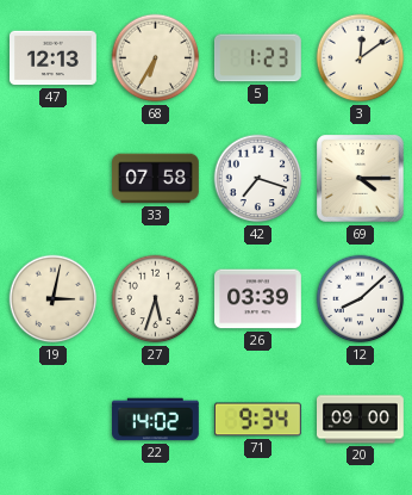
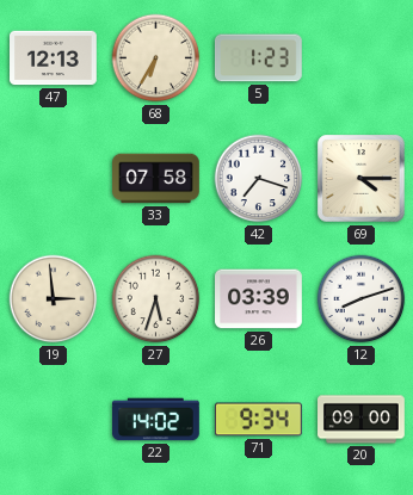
3: 12:09 -> none (361, 58)
19: 3:02 -> 2:59 (54, 299)
12: 8:08 -> 8:12 (362, 299)
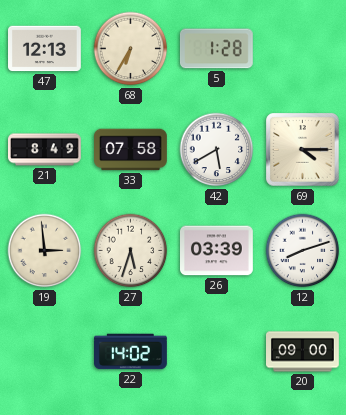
5: 1:23 -> 1:28 (216, 49)
21: none -> 8:49 (45, 150)
42: 7:18 -> 5:40 (217, 150)
71: 9:34 -> none (258, 420)
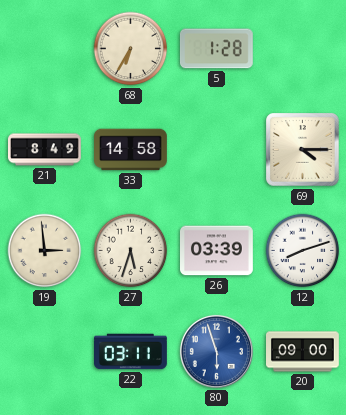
47: 12:13 -> none (45, 49)
33: 07:58 -> 14:58 (131, 150)
42: 5:40 -> none (217, 150)
22: 14:02 -> 03:11 (131, 352)
80: none -> 5:57 (216, 351)
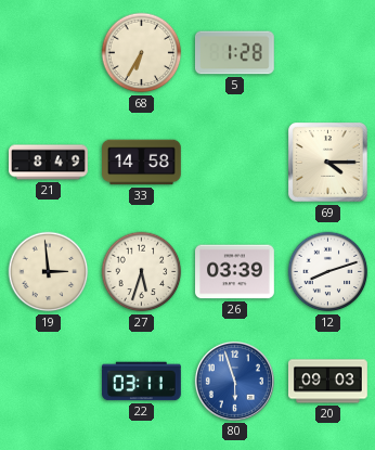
20: 09:00 -> 09:03 (328, 382)
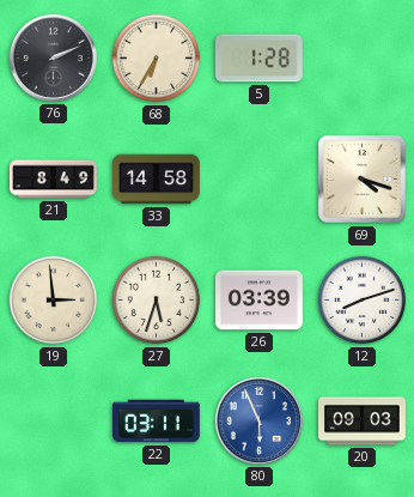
76: none -> 2:11 (53, 57)
69: 4:15 -> 4:18 (363, 180)
80: 5:57 -> 5:56 (258, 420)
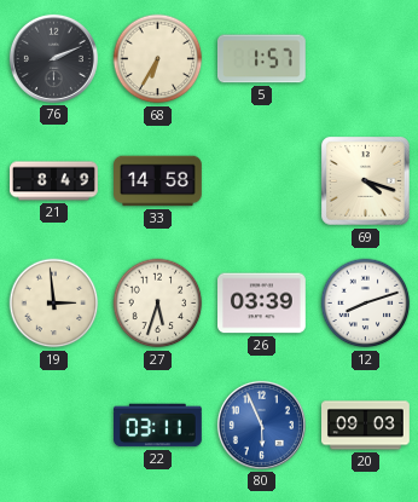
5: 1:28 -> 1:57 (261, 59)
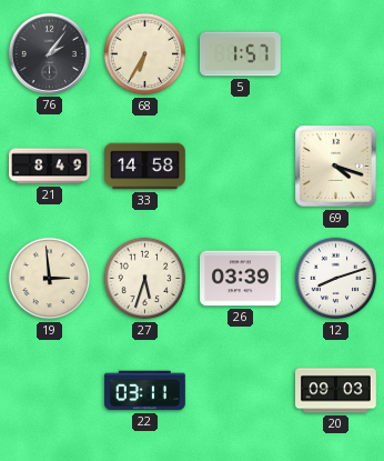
76: 2:11 -> 2:06 (49, 53)
80: 5:56 -> none (261, 425)
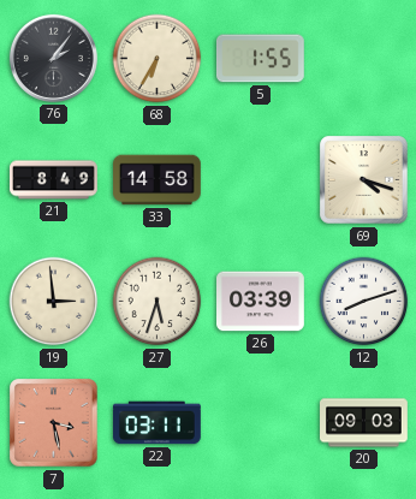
5: 1:57 -> 1:55 (260, 59)
7: none -> 3:28 (54, 423)
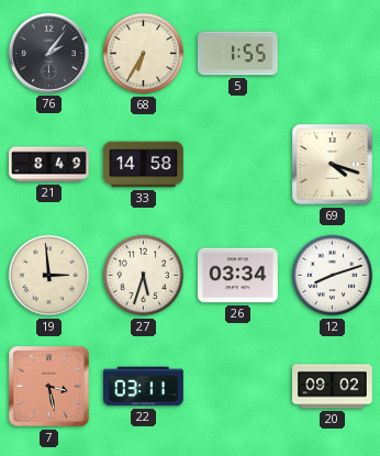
26: 03:39 -> 03:34 (238, 276)
20: 09:03 -> 09:02 (333, 387)
